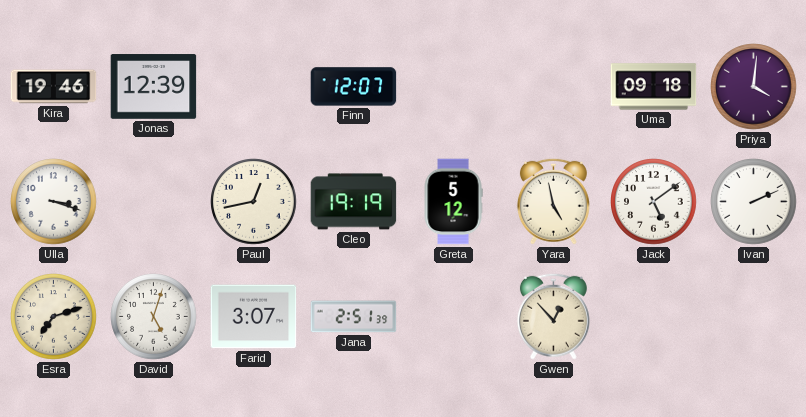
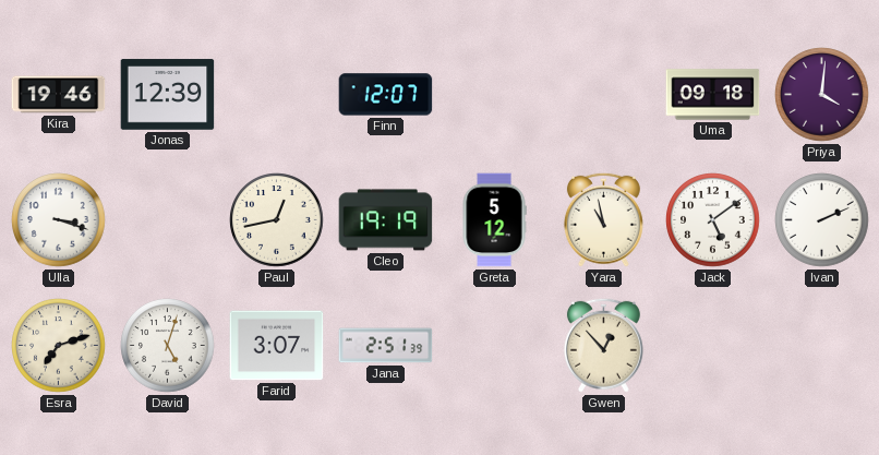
Yara: 4:58 -> 10:58 (603, 219)
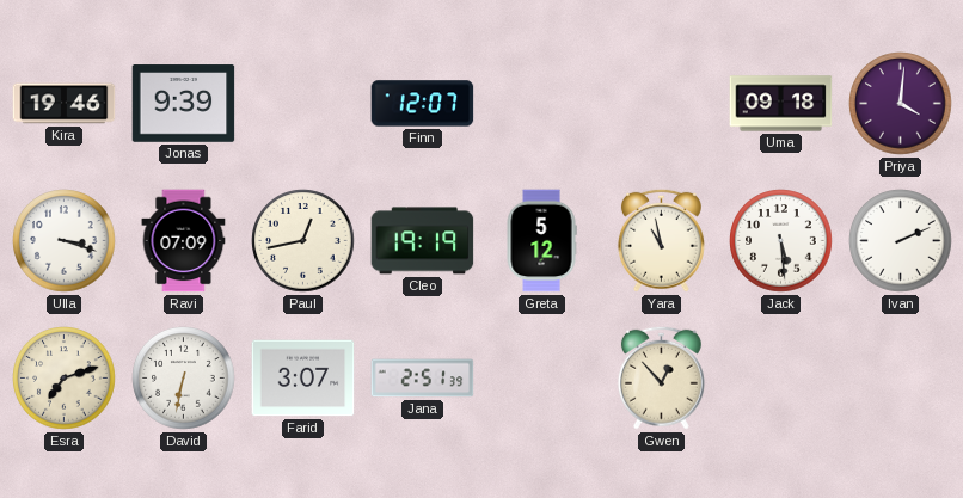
Jonas: 12:39 -> 9:39 (184, 104)
Ravi: none -> 07:09 (184, 241)
Jack: 5:09 -> 5:29 (781, 241)
David: 5:03 -> 6:32 (184, 379)
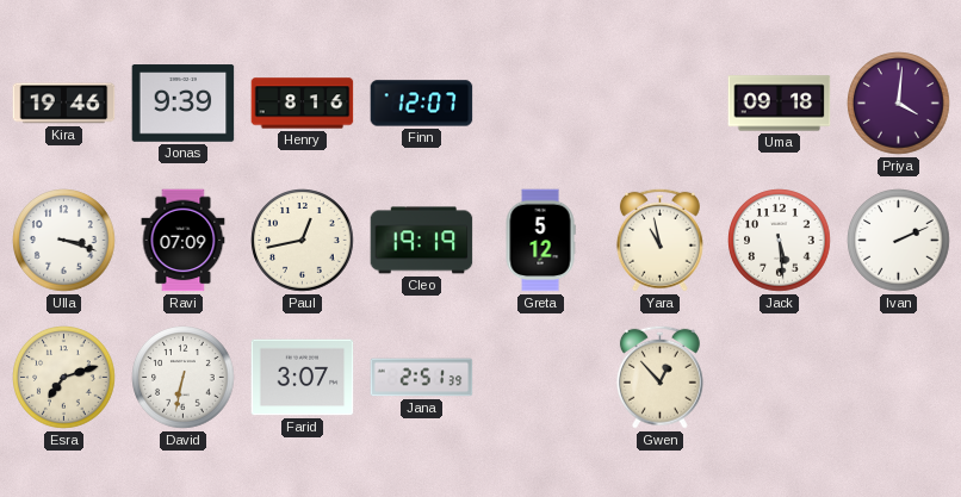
Henry: none -> 8:16 (303, 104)
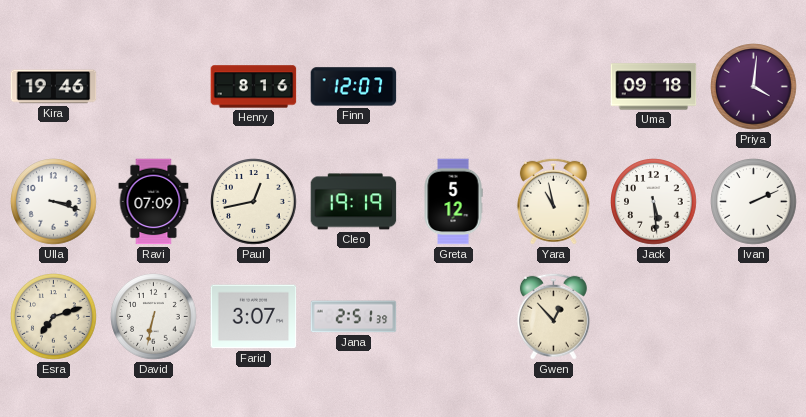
Jonas: 9:39 -> none (184, 104)
